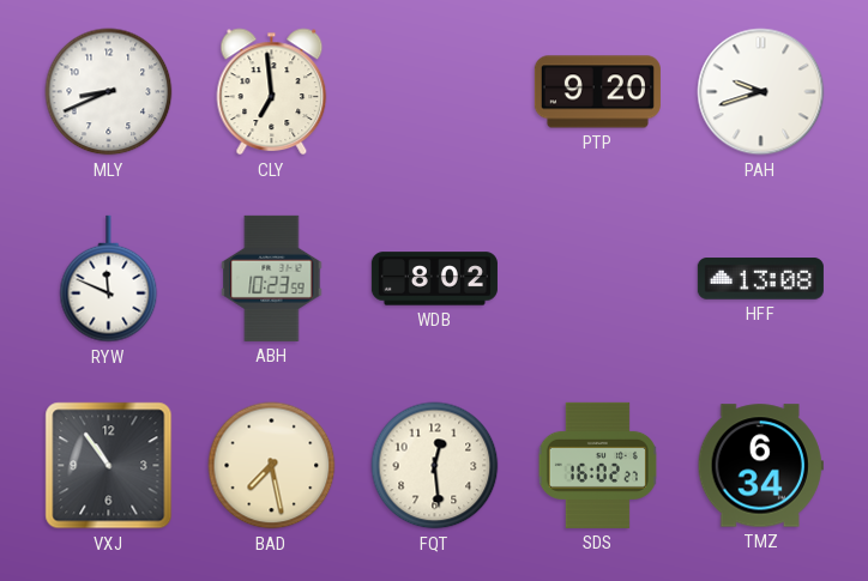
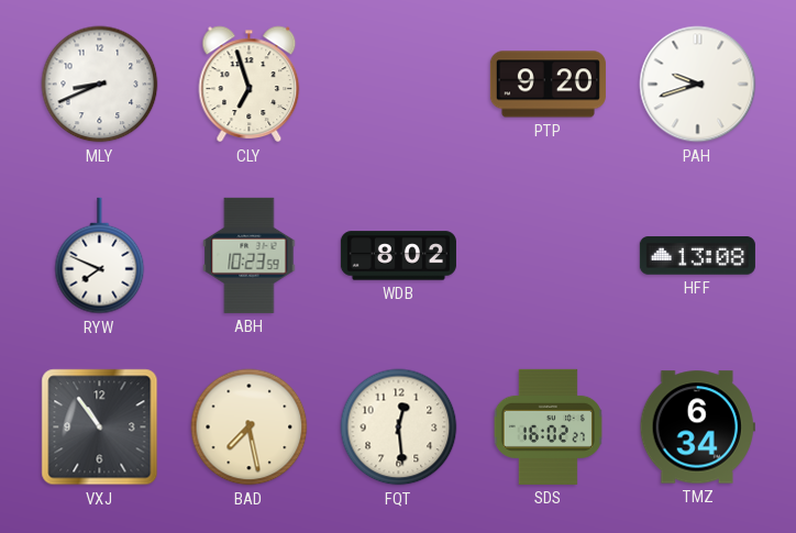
CLY: 6:59 -> 6:57 (250, 85)
RYW: 11:49 -> 7:49 (100, 256)
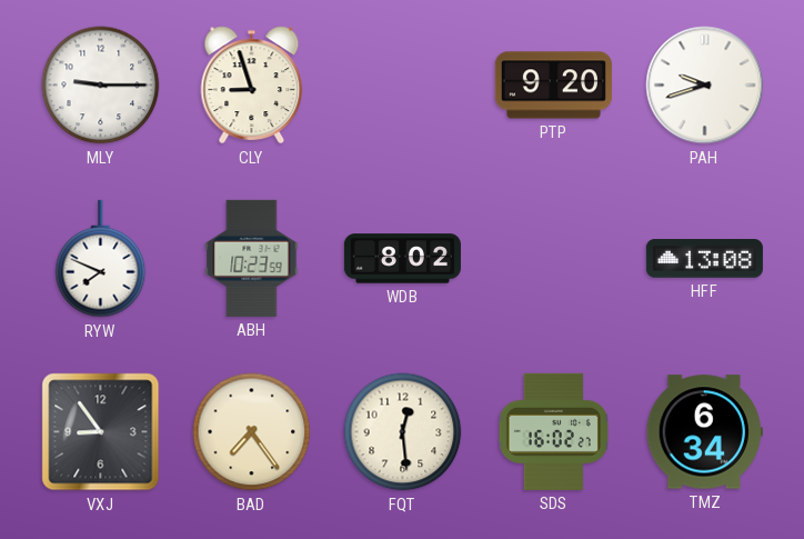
MLY: 8:41 -> 9:15 (101, 86)
CLY: 6:57 -> 8:57 (252, 86)
VXJ: 10:54 -> 8:54 (101, 432)
BAD: 7:28 -> 7:24 (252, 432)
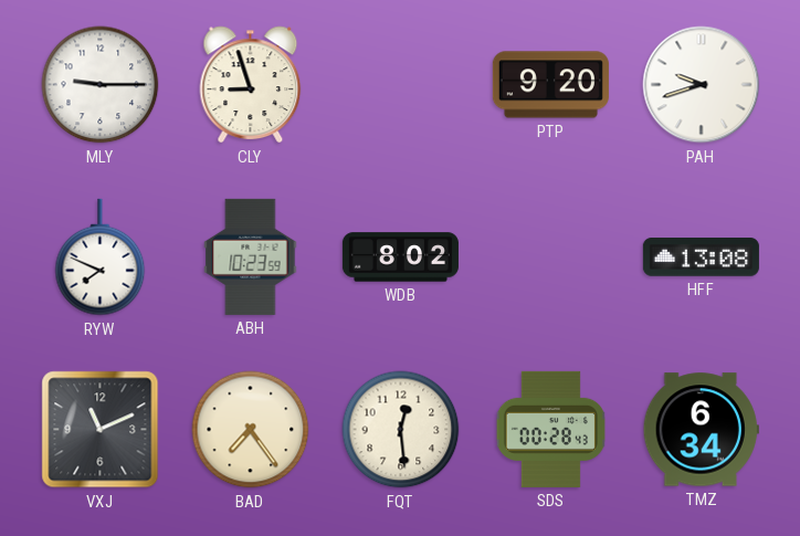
VXJ: 8:54 -> 11:11 (101, 430)
SDS: 16:02 -> 00:28 (550, 429)
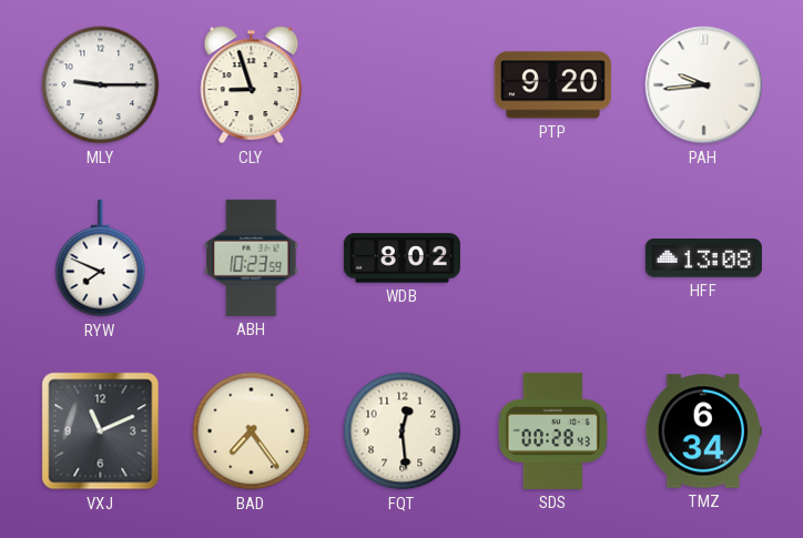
PAH: 9:42 -> 9:44 (704, 85)
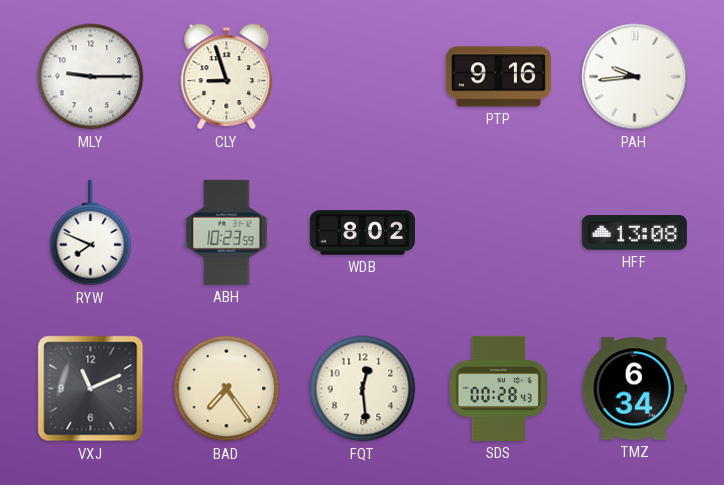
PTP: 9:20 -> 9:16 (498, 77)
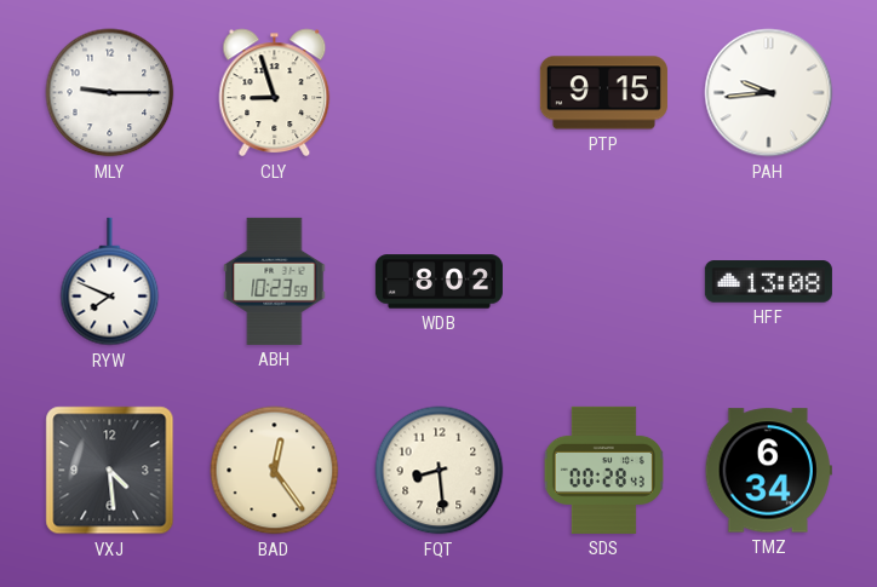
PTP: 9:16 -> 9:15 (603, 93)
VXJ: 11:11 -> 4:29 (110, 471)
BAD: 7:24 -> 12:24 (275, 471)
FQT: 12:29 -> 8:29 (440, 471)
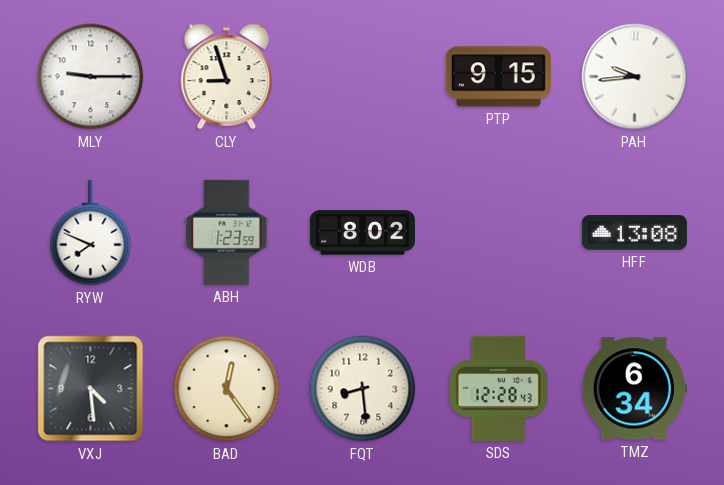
ABH: 10:23 -> 1:23 (227, 232)
SDS: 00:28 -> 12:28 (498, 388)
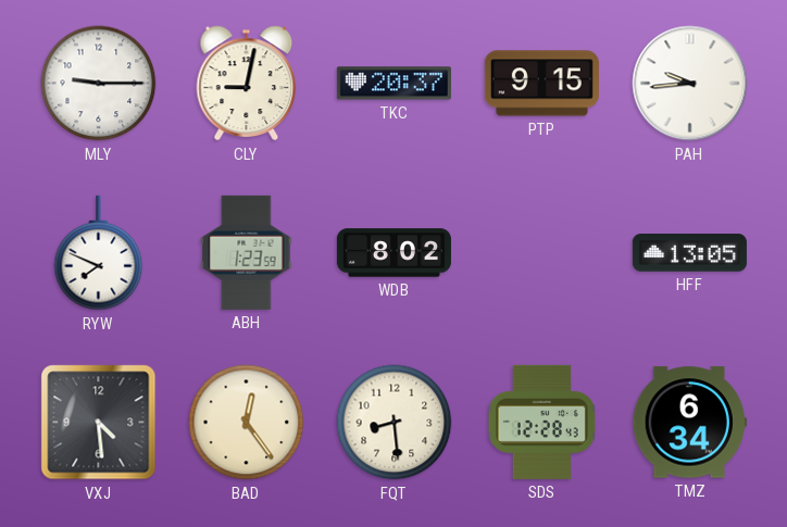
CLY: 8:57 -> 9:02 (247, 84)
TKC: none -> 20:37 (393, 84)
HFF: 13:08 -> 13:05 (689, 253)
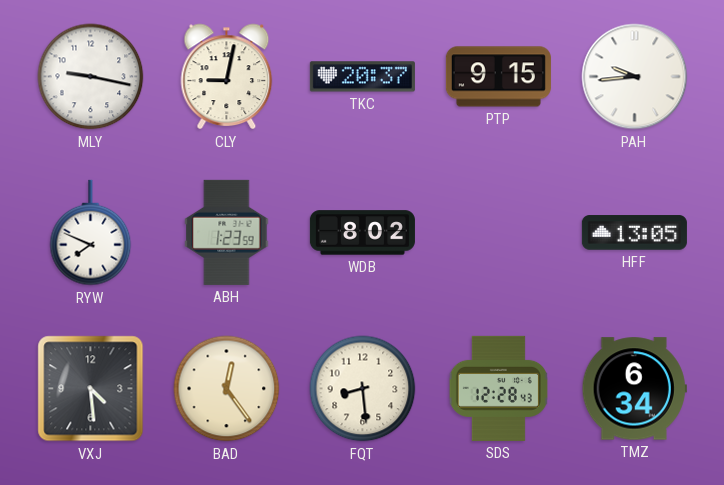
MLY: 9:15 -> 9:17 (91, 77)
